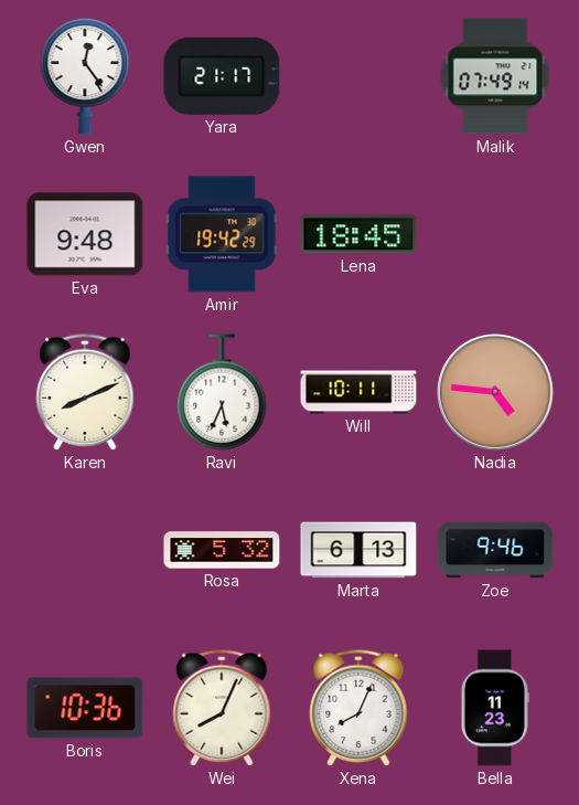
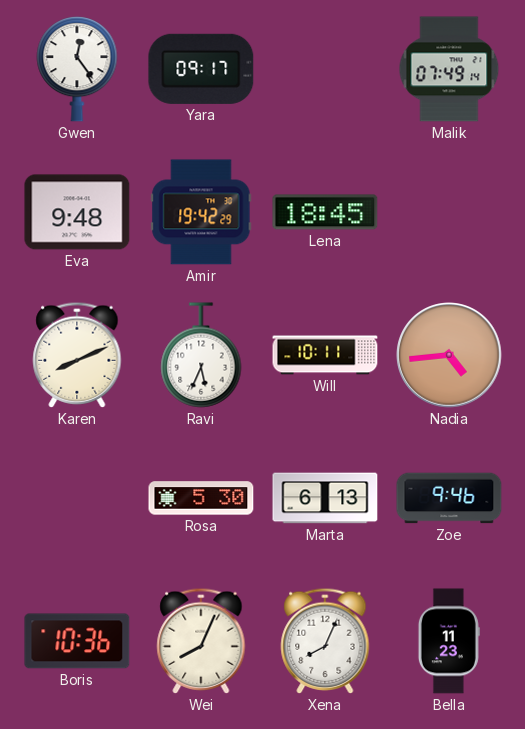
Yara: 21:17 -> 09:17 (201, 69)
Nadia: 4:46 -> 4:44 (449, 355)
Rosa: 5:32 -> 5:30 (201, 498)
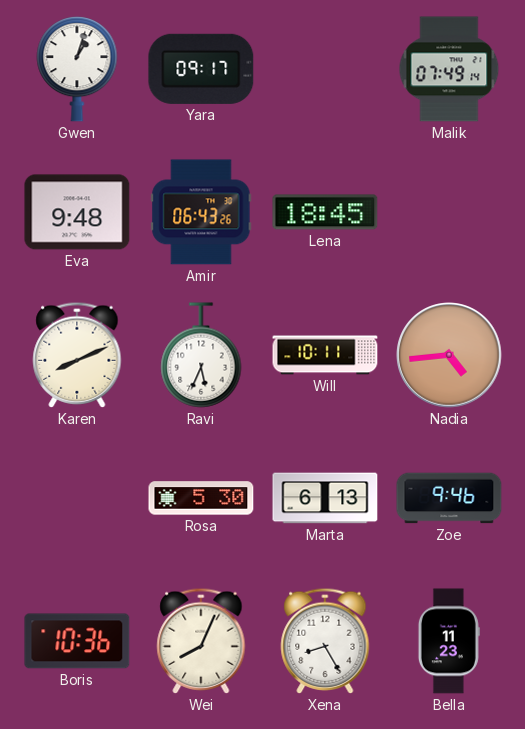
Gwen: 12:24 -> 1:03 (77, 69)
Amir: 19:42 -> 06:43 (201, 212)
Xena: 8:04 -> 8:25 (325, 641)
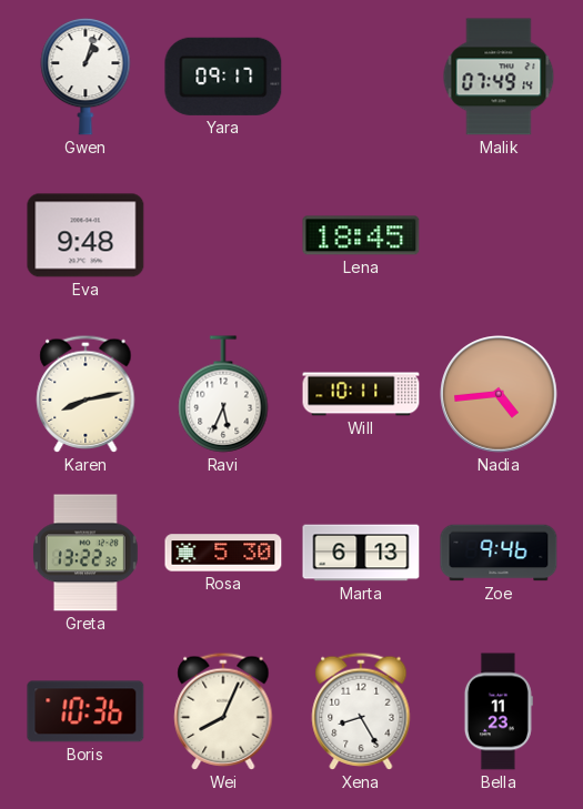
Amir: 06:43 -> none (201, 212)
Karen: 8:11 -> 8:13 (86, 394)
Greta: none -> 13:22 (86, 553)
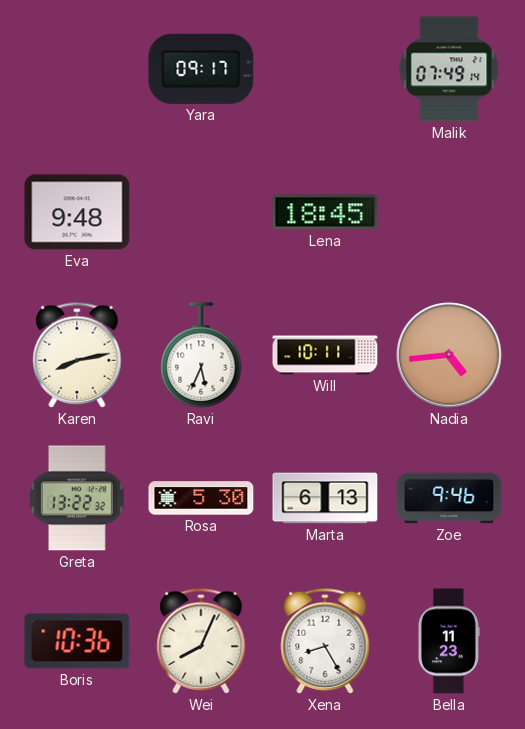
Gwen: 1:03 -> none (86, 77)
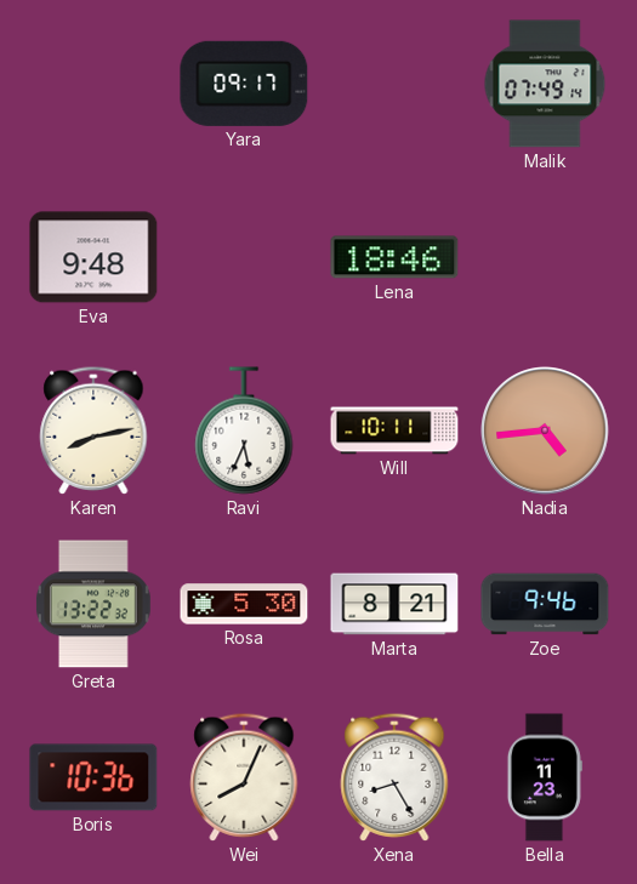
Lena: 18:45 -> 18:46 (394, 257)
Marta: 6:13 -> 8:21 (394, 604)
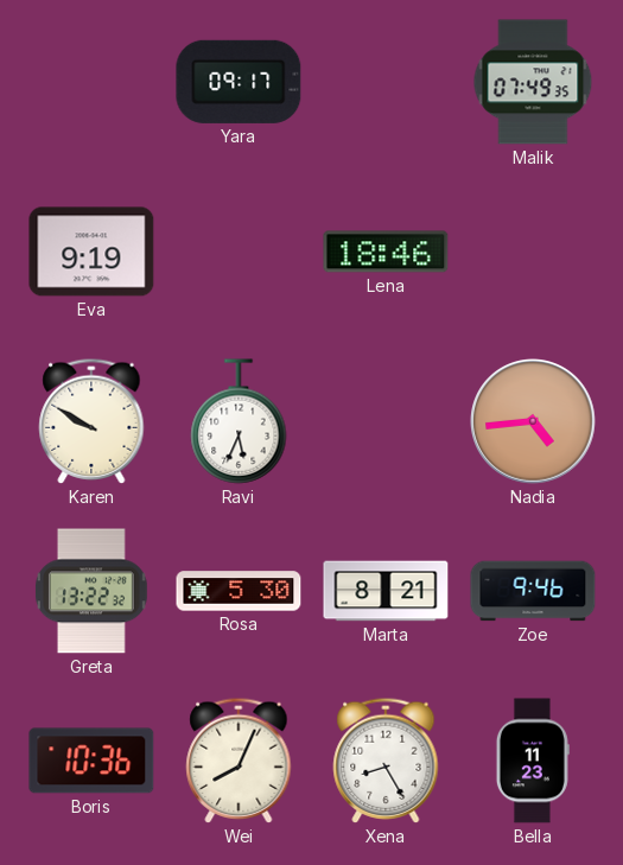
Malik: 07:49:14 -> 07:49:35 (533, 82)
Eva: 9:48 -> 9:19 (91, 252)
Karen: 8:13 -> 9:50 (91, 421)
Will: 10:11 -> none (394, 430)
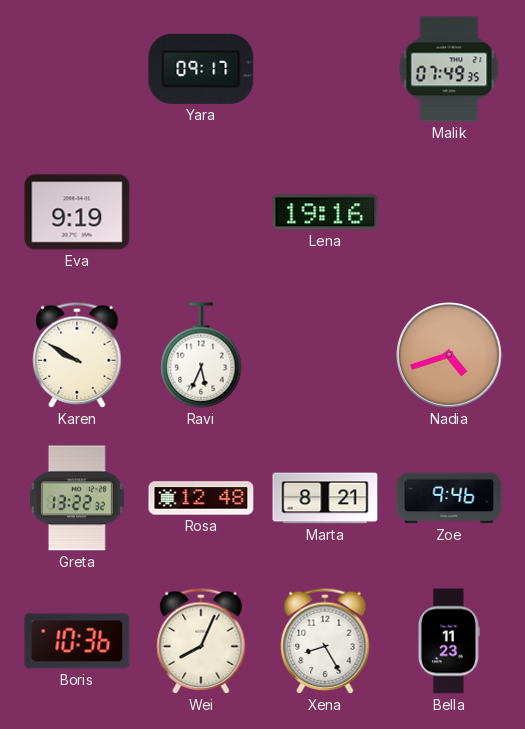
Lena: 18:46 -> 19:16 (325, 212)
Nadia: 4:44 -> 4:42 (449, 355)
Rosa: 5:30 -> 12:48 (201, 498)
